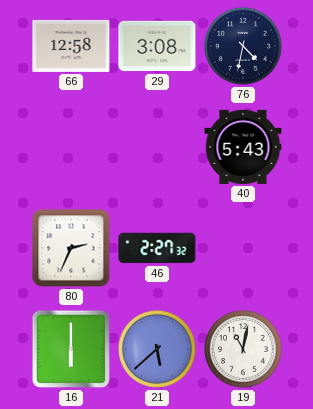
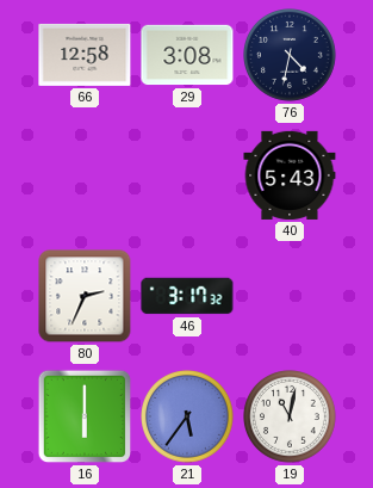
46: 2:27 -> 3:17 (187, 296)
21: 5:38 -> 5:36 (188, 418)
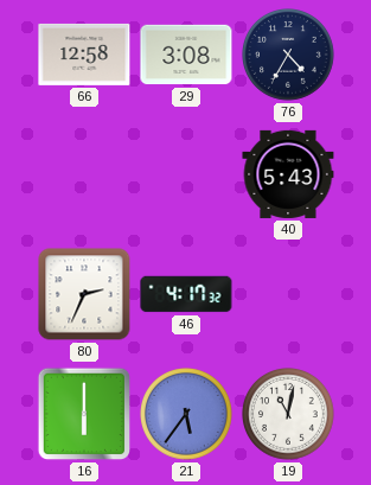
76: 4:32 -> 4:35 (289, 56)
46: 3:17 -> 4:17 (186, 294)
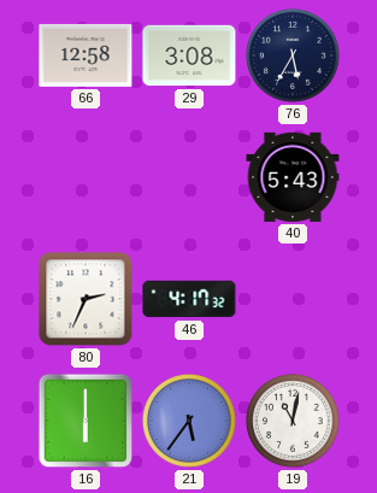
76: 4:35 -> 5:35 (294, 57)
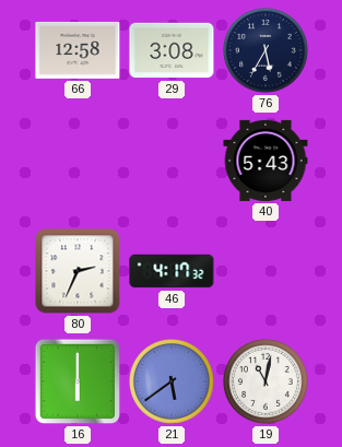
21: 5:36 -> 5:39 (173, 383)
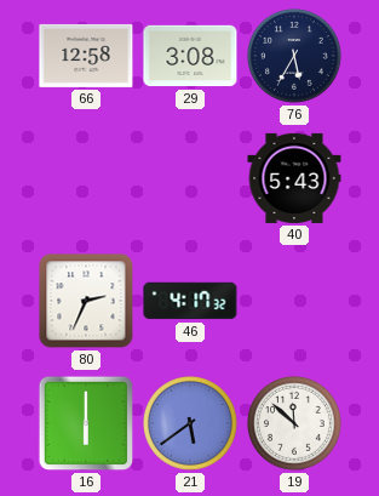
19: 11:02 -> 11:52 (295, 424)
